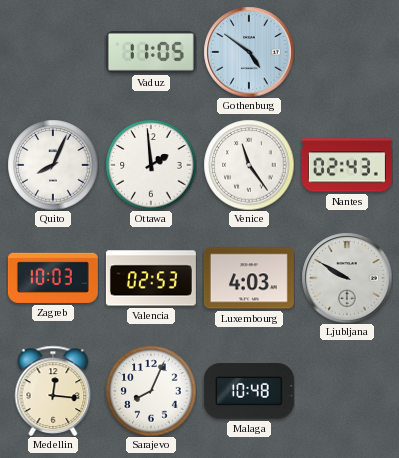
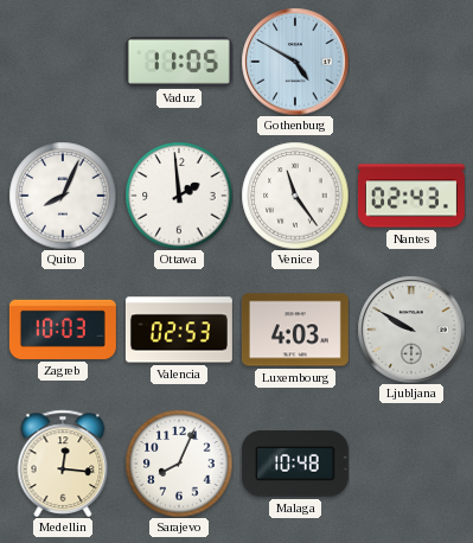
Gothenburg: 4:51 -> 4:50 (295, 62)
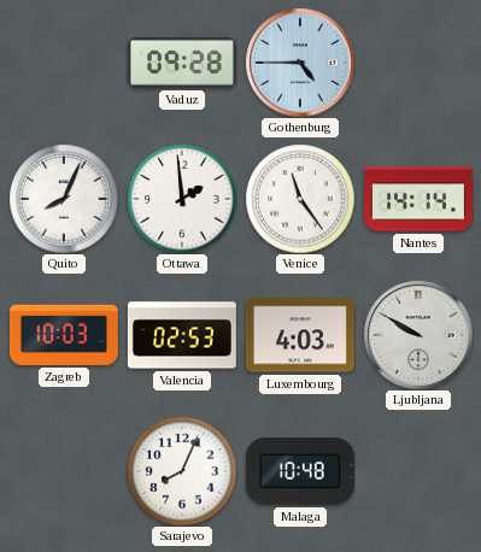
Vaduz: 11:05 -> 09:28 (182, 64)
Gothenburg: 4:50 -> 4:45 (300, 63)
Nantes: 02:43 -> 14:14 (418, 199)
Medellin: 12:16 -> none (63, 464)
